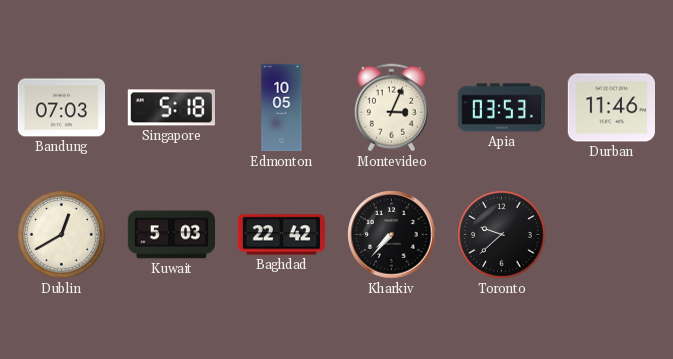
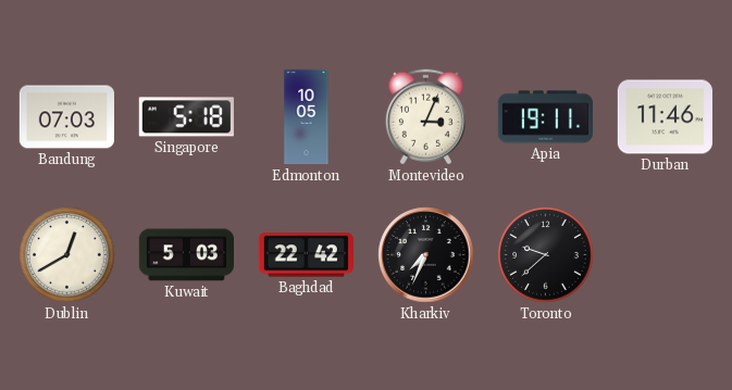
Apia: 03:53 -> 19:11 (545, 117)
Kharkiv: 7:37 -> 7:34 (426, 255)
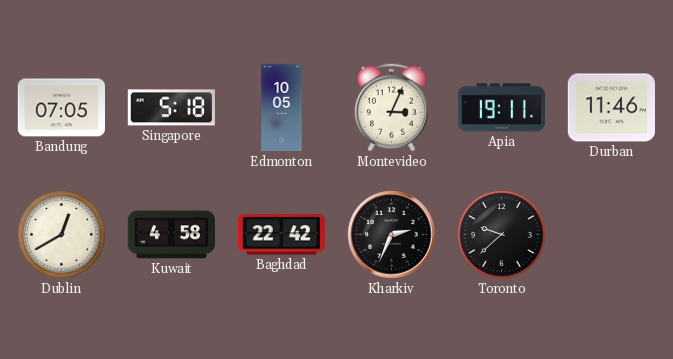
Bandung: 07:03 -> 07:05 (61, 108)
Kuwait: 5:03 -> 4:58 (171, 235)
Kharkiv: 7:34 -> 2:34 (392, 235)
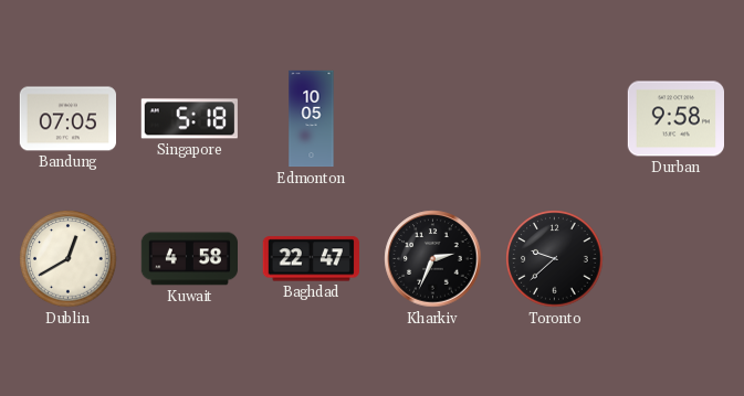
Montevideo: 3:04 -> none (391, 108)
Apia: 19:11 -> none (501, 108)
Durban: 11:46 -> 9:58 (675, 119)
Baghdad: 22:42 -> 22:47 (311, 259)
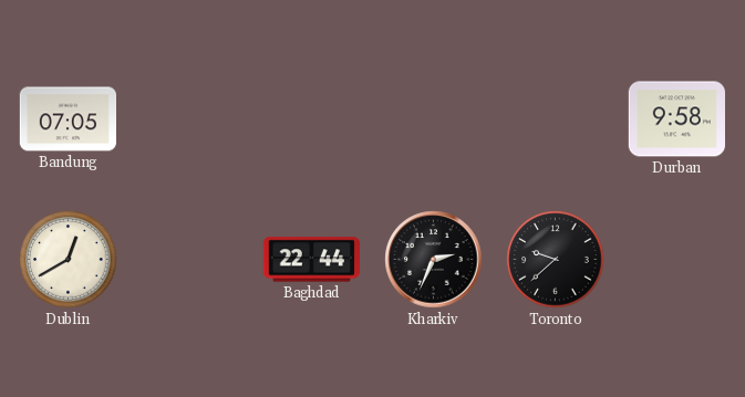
Singapore: 5:18 -> none (189, 119)
Edmonton: 10:05 -> none (312, 119)
Kuwait: 4:58 -> none (189, 259)
Baghdad: 22:47 -> 22:44 (311, 260)
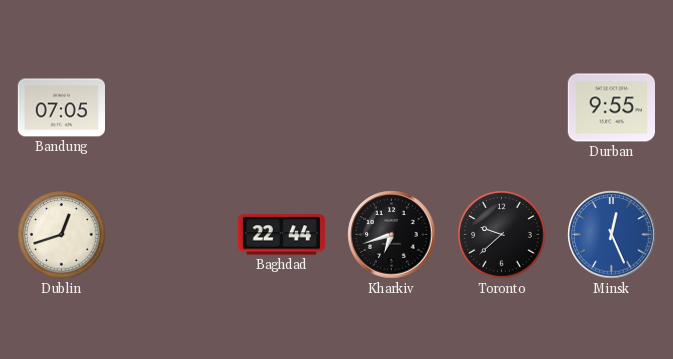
Durban: 9:58 -> 9:55 (611, 108)
Dublin: 12:40 -> 12:42 (62, 235)
Kharkiv: 2:34 -> 6:42 (392, 235)
Minsk: none -> 12:26 (612, 235)
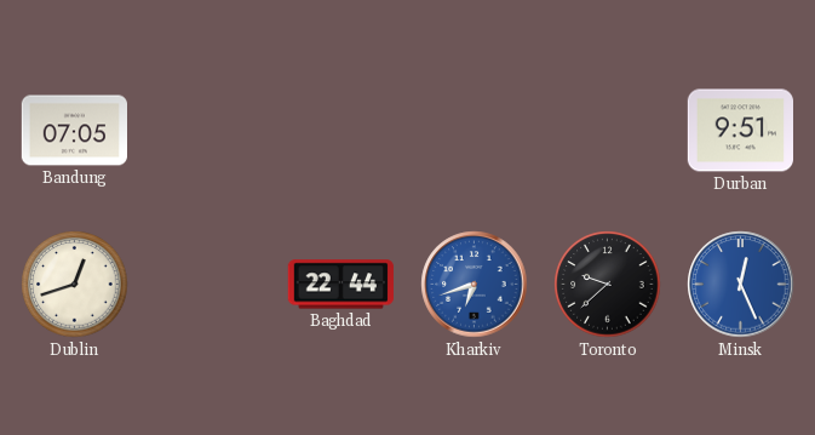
Durban: 9:55 -> 9:51 (740, 131)
Kharkiv dial: black -> blue (475, 285)
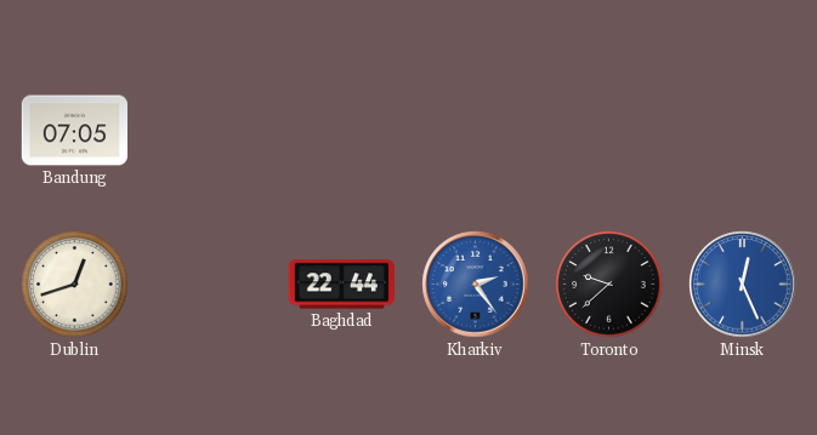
Durban: 9:51 -> none (740, 131)
Kharkiv: 6:42 -> 2:24 (476, 285)
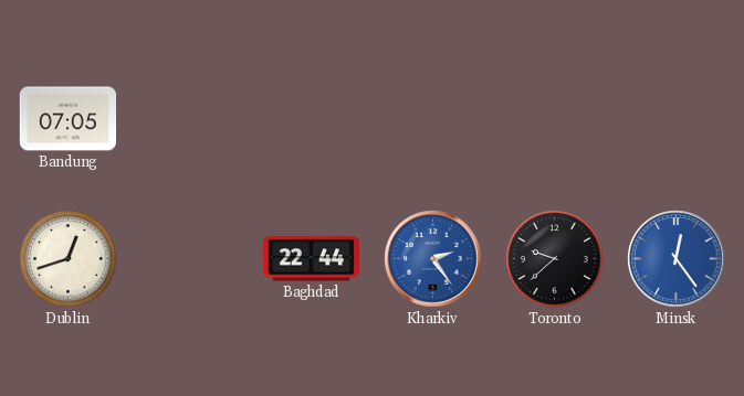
Minsk: 12:26 -> 12:24 (677, 259)
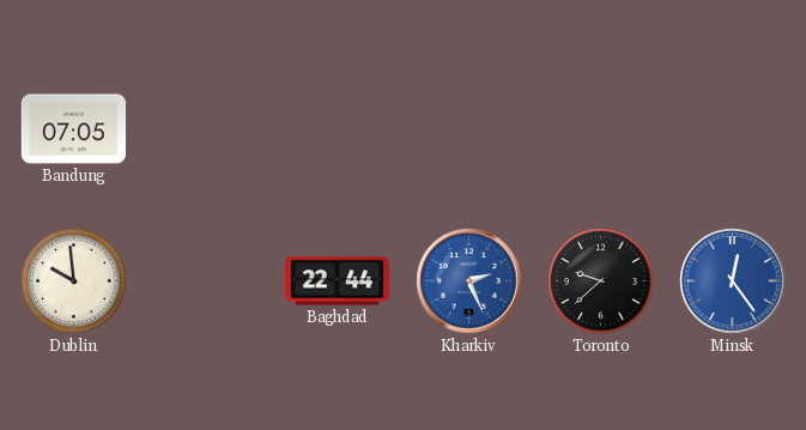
Dublin: 12:42 -> 9:59 (74, 281)
Kharkiv: 2:24 -> 2:26 (469, 281)
